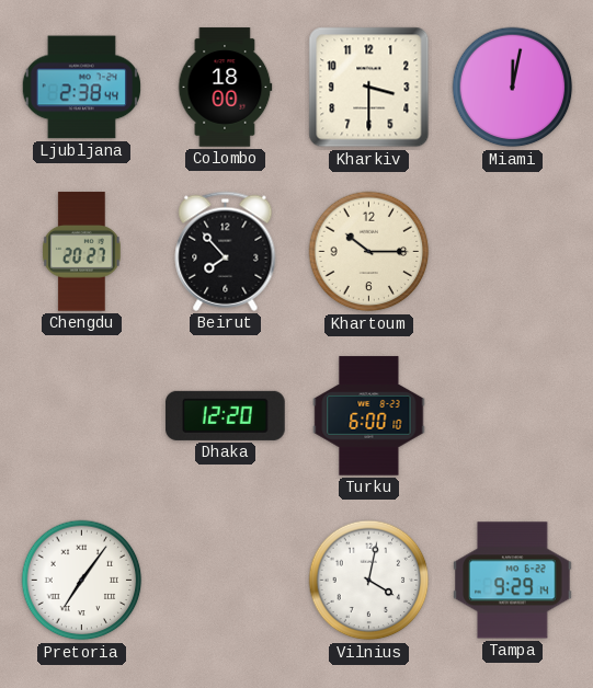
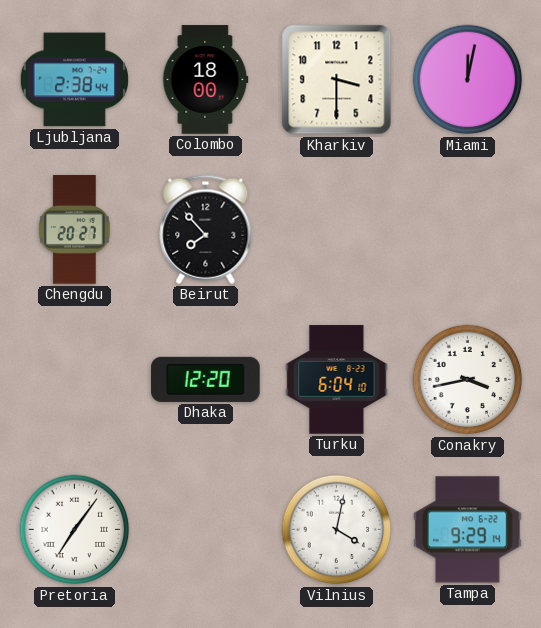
Khartoum: 10:15 -> none (369, 252)
Turku: 6:00 -> 6:04 (337, 380)
Conakry: none -> 3:43 (468, 380)
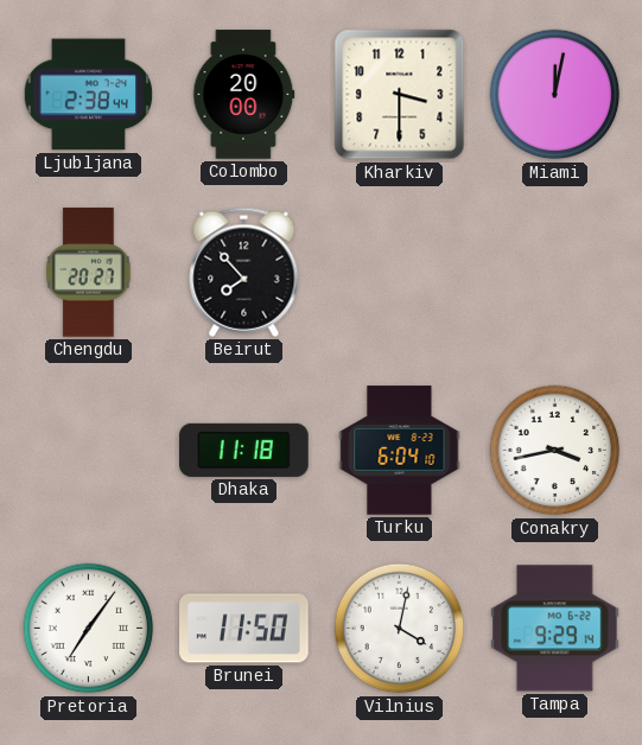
Colombo: 18:00 -> 20:00 (243, 95)
Dhaka: 12:20 -> 11:18 (244, 450)
Brunei: none -> 11:50 (244, 629)
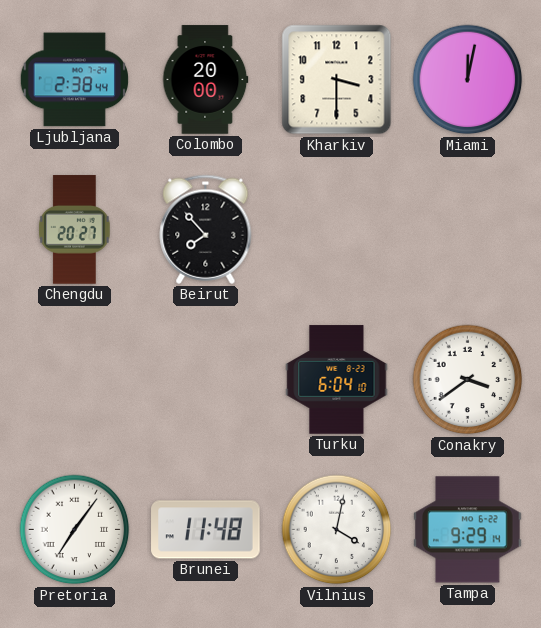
Dhaka: 11:18 -> none (244, 450)
Conakry: 3:43 -> 3:39 (468, 380)
Brunei: 11:50 -> 11:48 (206, 530)
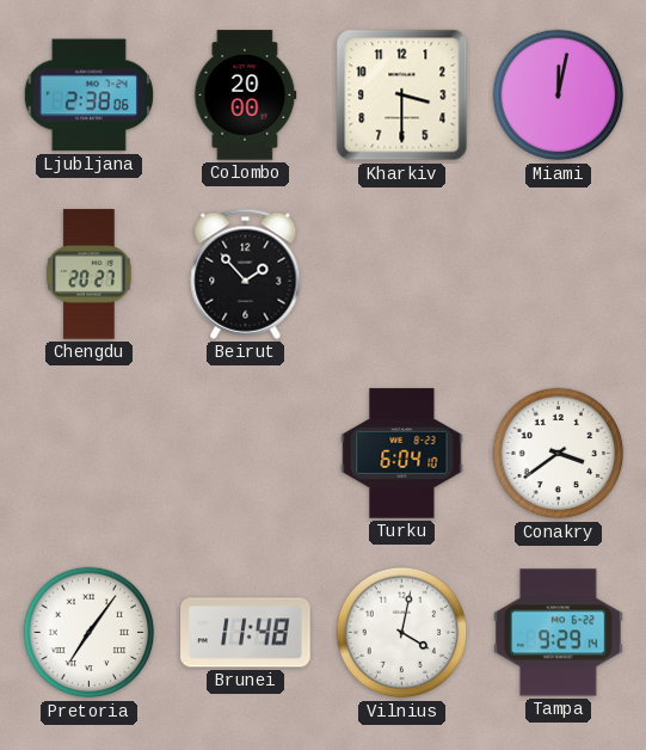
Ljubljana: 2:38:44 -> 2:38:06 (88, 96)
Beirut: 7:53 -> 1:53 (246, 273)
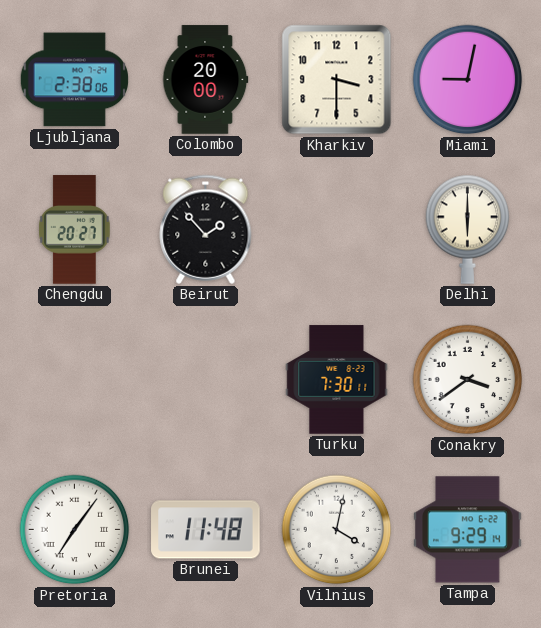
Miami: 12:02 -> 9:02 (468, 80)
Delhi: none -> 6:00 (468, 229)
Turku: 6:04 -> 7:30 (337, 380)
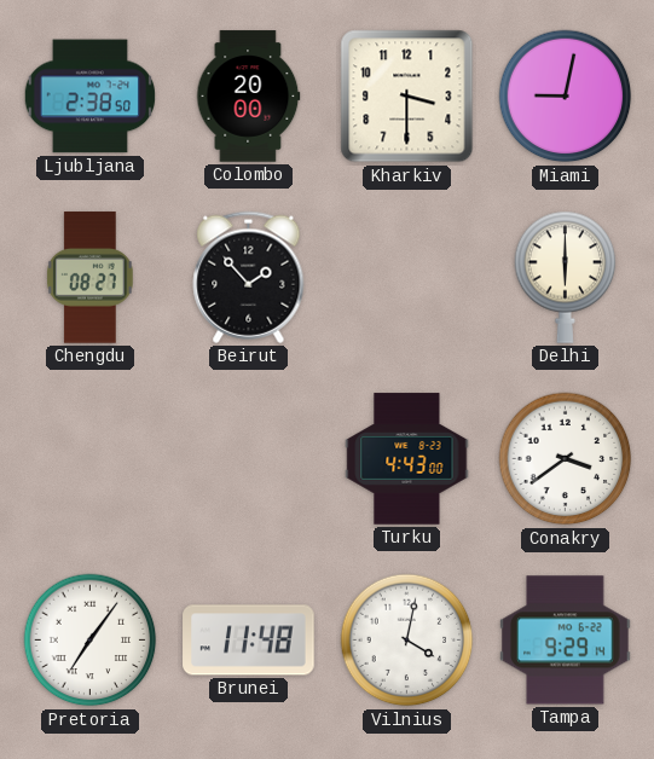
Ljubljana: 2:38:06 -> 2:38:50 (89, 97)
Chengdu: 20:27 -> 08:27 (91, 278)
Turku: 7:30 -> 4:43 (407, 459)
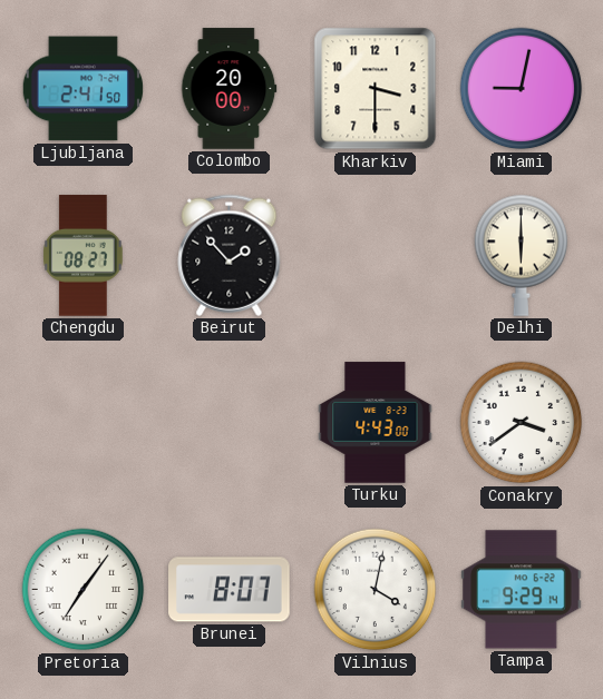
Ljubljana: 2:38 -> 2:41 (82, 89)
Brunei: 11:48 -> 8:07 (230, 590)
